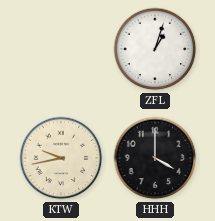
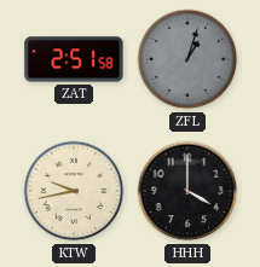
ZAT: none -> 2:51 (74, 59)
ZFL dial: white -> grey (187, 59)
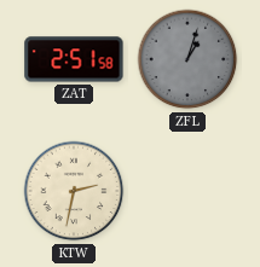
KTW: 9:43 -> 2:32 (74, 191)
HHH: 4:00 -> none (187, 191)
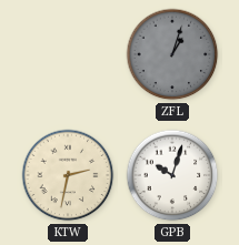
ZAT: 2:51 -> none (74, 59)
GPB: none -> 10:03 (172, 175)
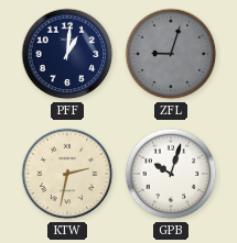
PFF: none -> 1:01 (67, 54)
ZFL: 1:03 -> 9:03 (171, 54)
